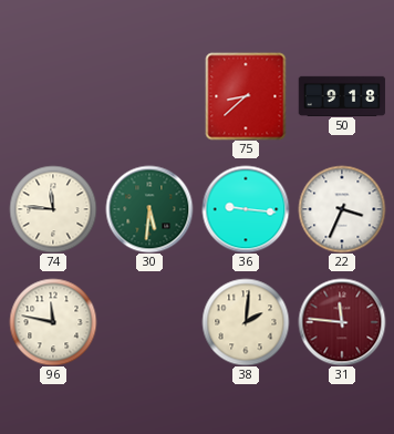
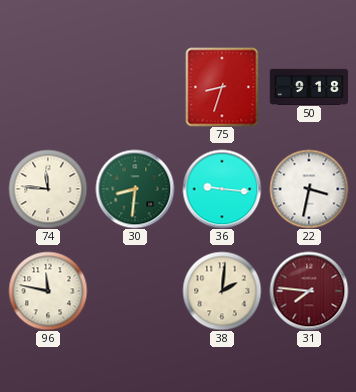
75: 8:38 -> 8:33 (222, 87)
30: 5:31 -> 8:31 (135, 189)
22: 3:34 -> 3:32 (309, 189)
31: 11:46 -> 7:46 (309, 291)
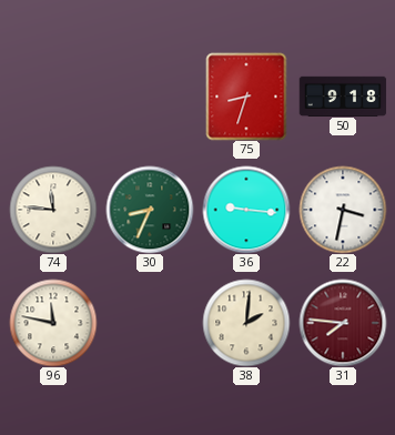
30: 8:31 -> 8:34 (150, 210)
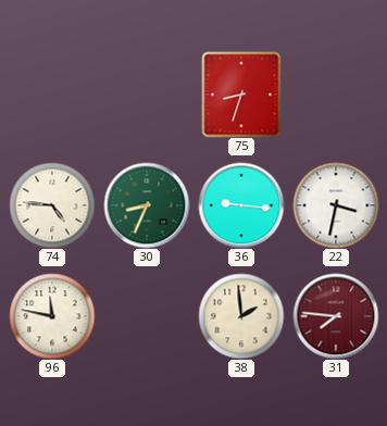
50: 9:18 -> none (343, 95)
74: 11:46 -> 4:46 (52, 205)
38: 2:01 -> 1:59 (241, 316)
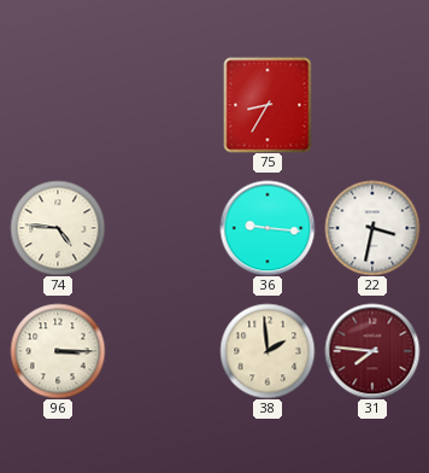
75: 8:33 -> 8:35 (268, 105)
30: 8:34 -> none (147, 205)
96: 11:47 -> 3:15 (58, 351)
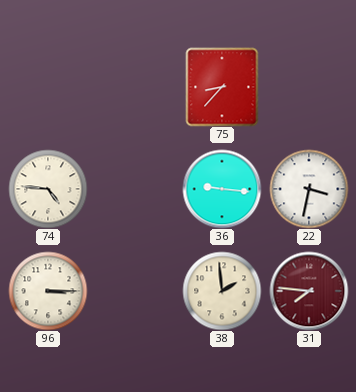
75: 8:35 -> 8:37 (222, 87)
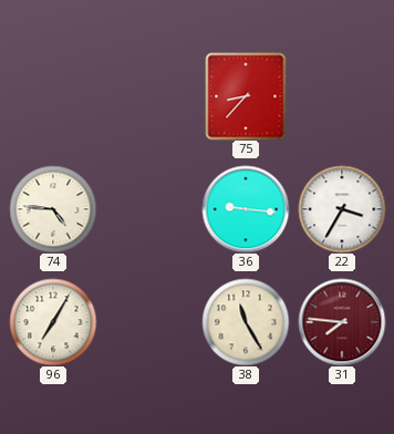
22: 3:32 -> 3:35 (342, 209)
96: 3:15 -> 7:05 (53, 322)
38: 1:59 -> 11:25 (246, 322)
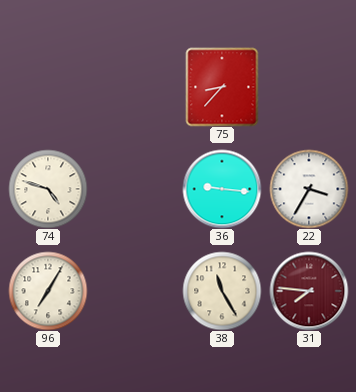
74: 4:46 -> 4:48 (48, 189)
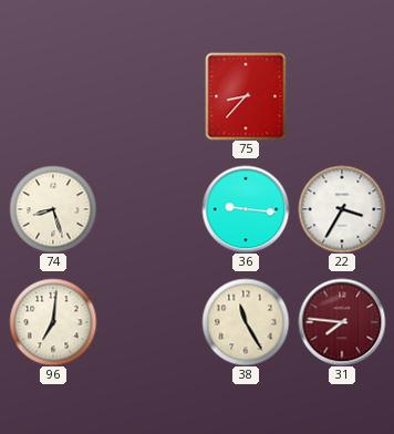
74: 4:48 -> 8:27 (53, 209)
96: 7:05 -> 7:01 (53, 322)
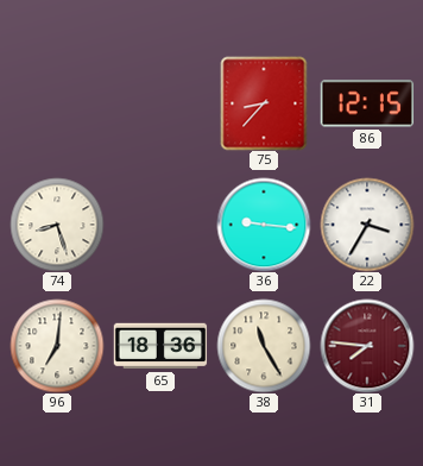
86: none -> 12:15 (366, 103)
65: none -> 18:36 (160, 346)
